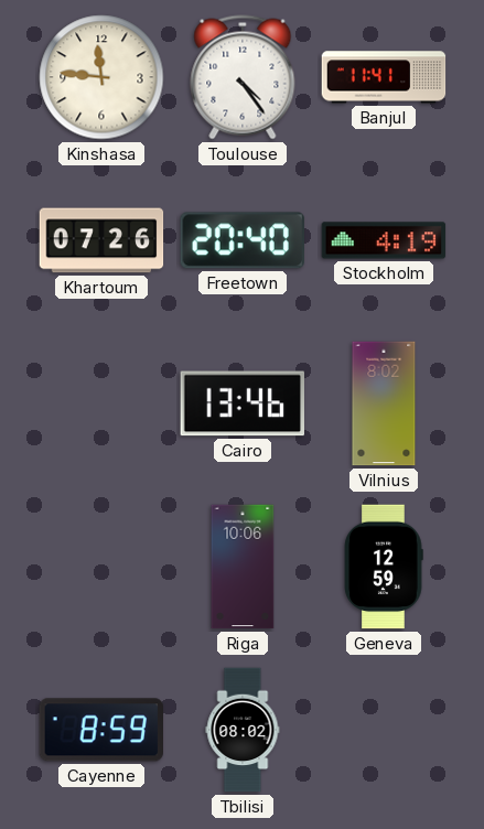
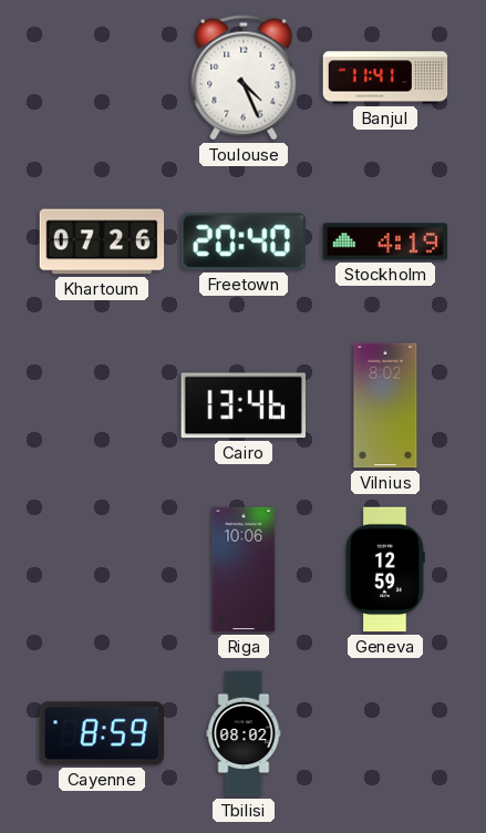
Kinshasa: 11:46 -> none (101, 77)
Toulouse: 4:24 -> 4:26 (244, 78)
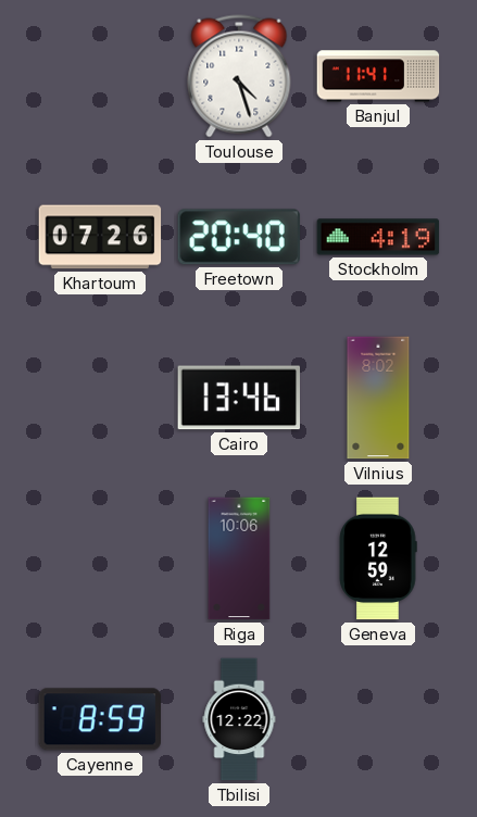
Toulouse: 4:26 -> 4:27 (239, 76)
Tbilisi: 08:02 -> 12:22 (239, 719)
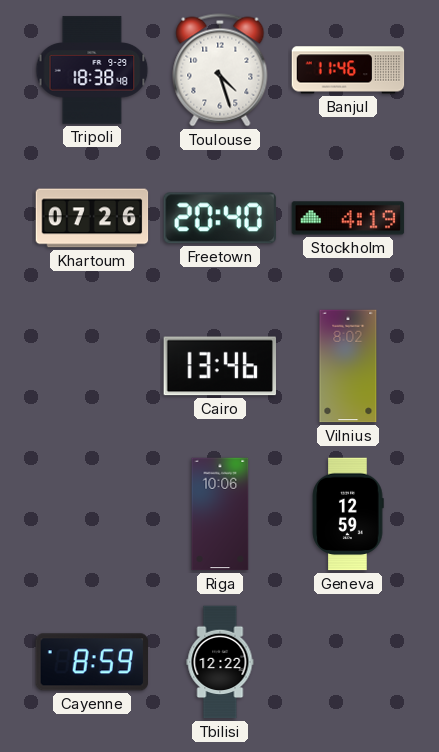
Tripoli: none -> 18:38 (92, 70)
Banjul: 11:41 -> 11:46 (348, 70)
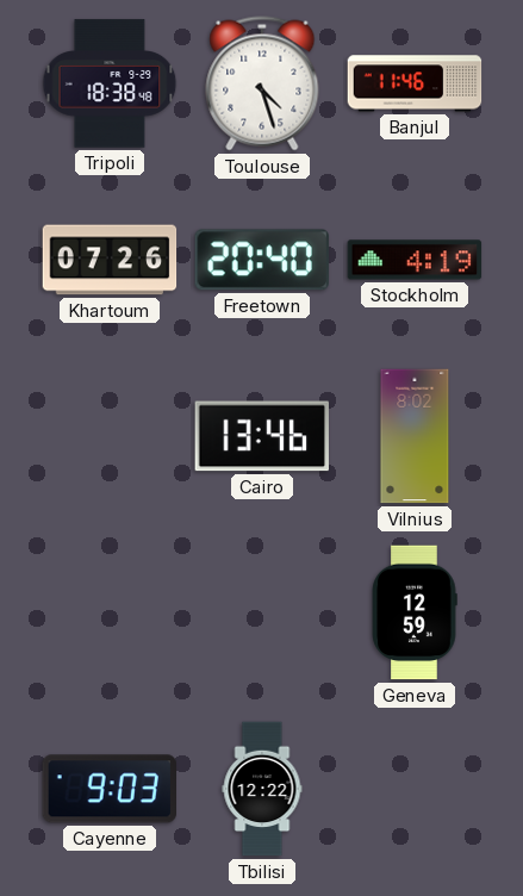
Riga: 10:06 -> none (220, 514)
Cayenne: 8:59 -> 9:03 (108, 789)
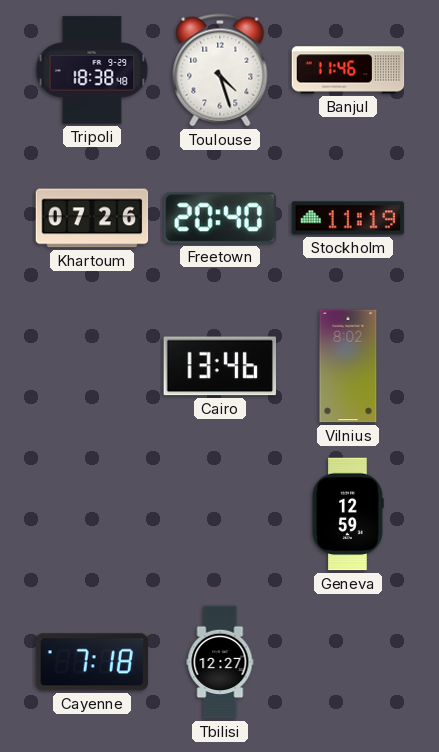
Stockholm: 4:19 -> 11:19 (348, 218)
Cayenne: 9:03 -> 7:18 (91, 662)
Tbilisi: 12:22 -> 12:27 (220, 662)
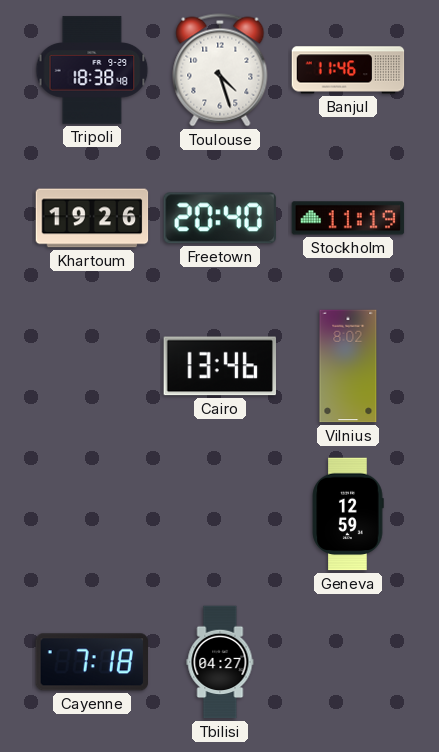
Khartoum: 07:26 -> 19:26 (92, 218)
Tbilisi: 12:27 -> 04:27 (220, 662)
